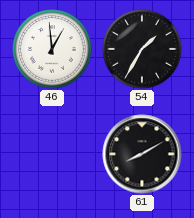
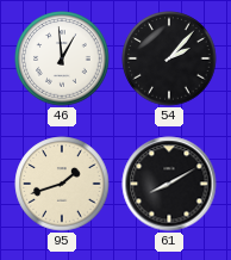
54: 1:35 -> 2:07 (169, 58)
95: none -> 1:42 (62, 184)
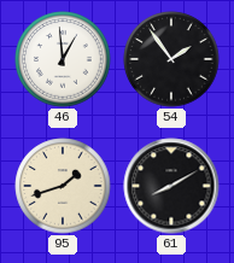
54: 2:07 -> 1:54 (171, 59)
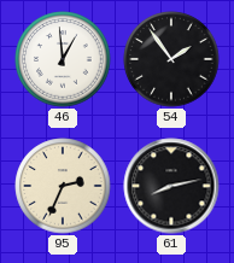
95: 1:42 -> 2:34 (63, 186)
61: 8:10 -> 8:13 (171, 186)
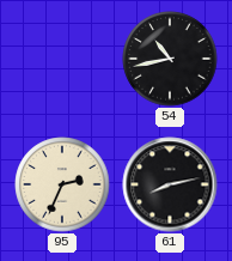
46: 12:59 -> none (63, 59)
54: 1:54 -> 10:43 (170, 59)
